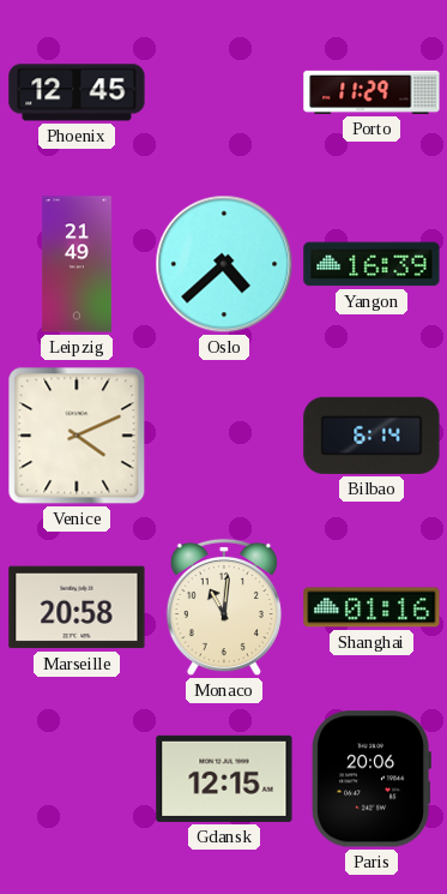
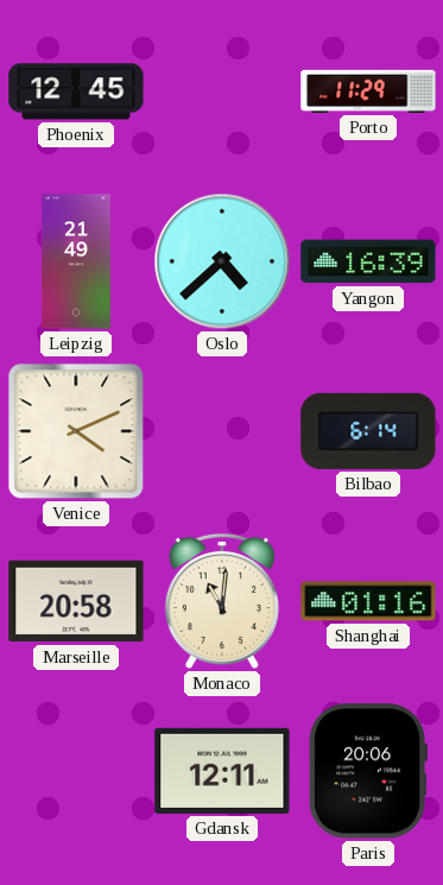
Gdansk: 12:15 -> 12:11 (222, 771)
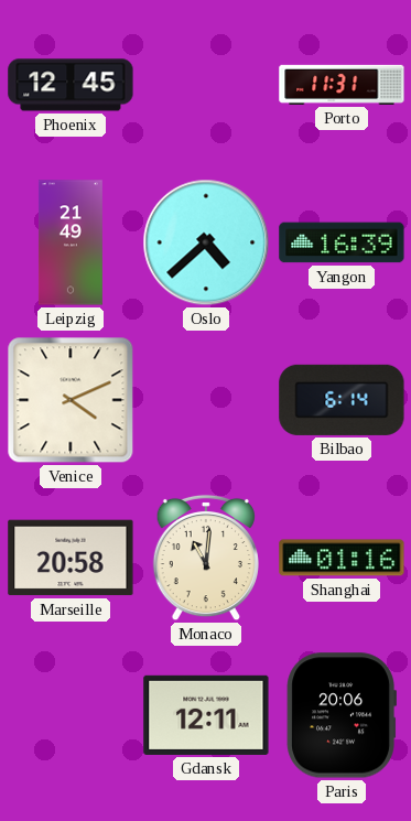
Porto: 11:29 -> 11:31 (342, 85)
